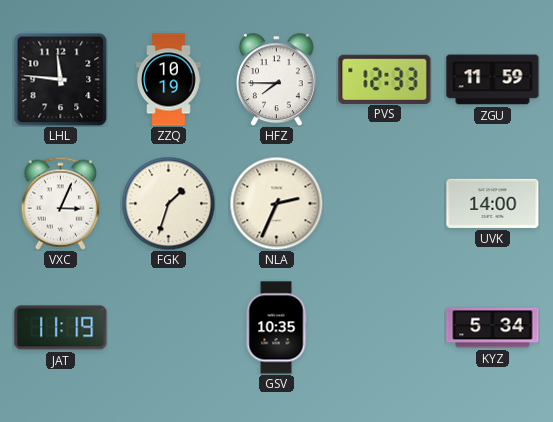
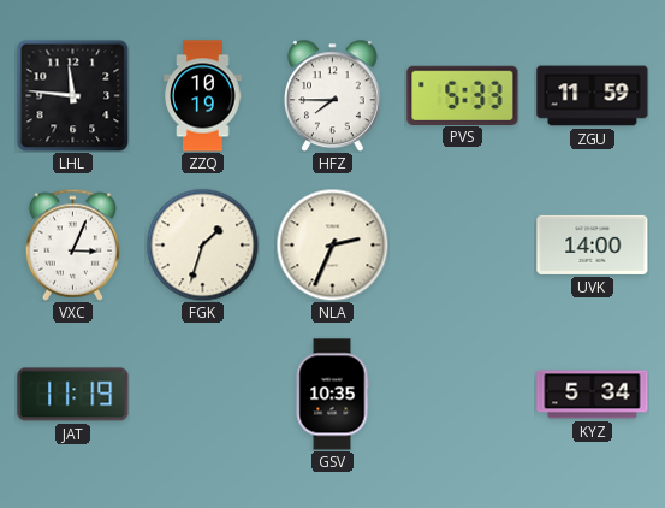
PVS: 12:33 -> 5:33 (463, 95)
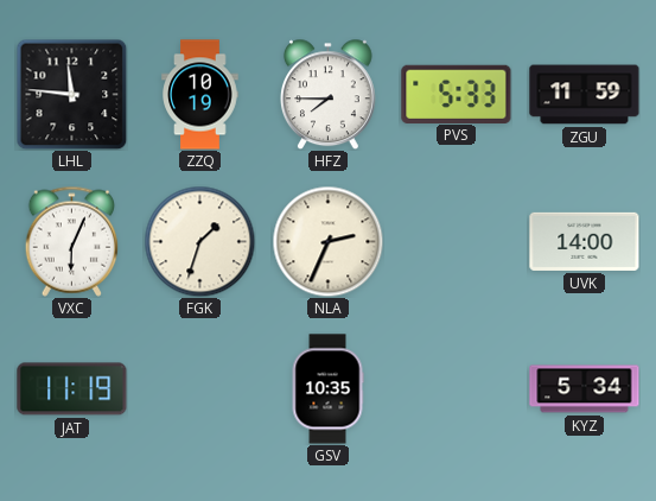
VXC: 3:04 -> 6:04 (72, 241)
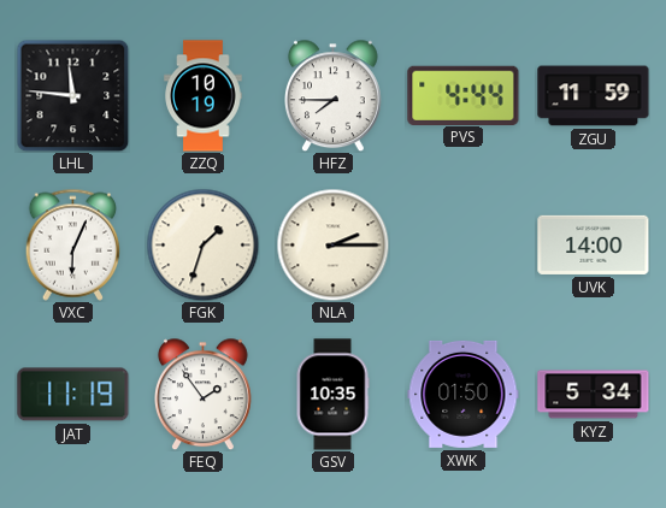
PVS: 5:33 -> 4:44 (464, 95)
NLA: 2:34 -> 2:15 (332, 244)
FEQ: none -> 1:54 (204, 394)
XWK: none -> 01:50 (464, 394)
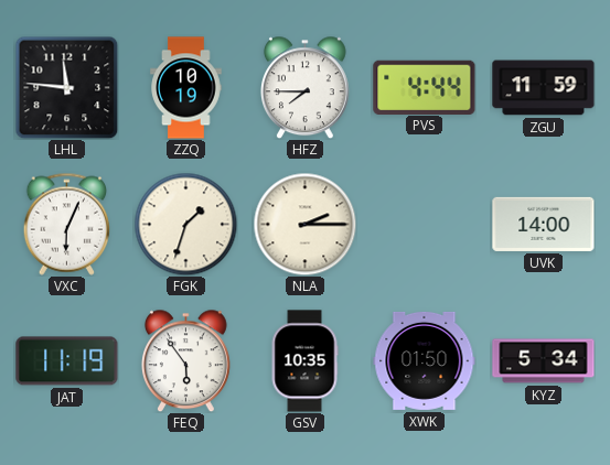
FEQ: 1:54 -> 5:54 (186, 360)
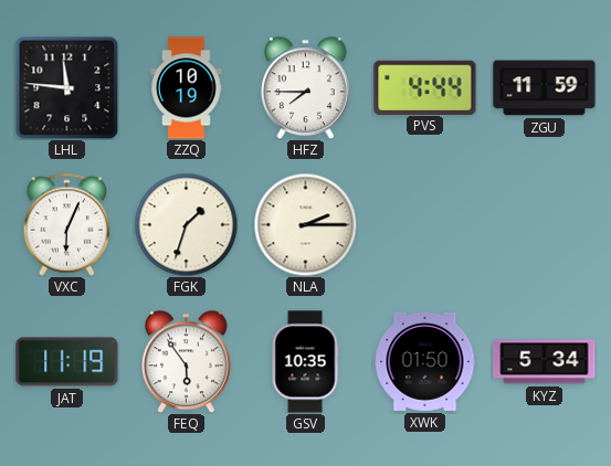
UVK: 14:00 -> none (544, 224)
